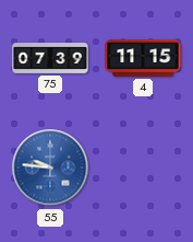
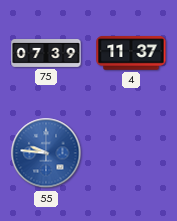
4: 11:15 -> 11:37 (131, 53)
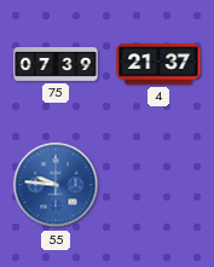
4: 11:37 -> 21:37 (158, 64)
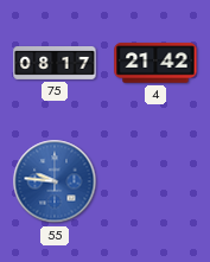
75: 07:39 -> 08:17 (55, 64)
4: 21:37 -> 21:42 (155, 63)
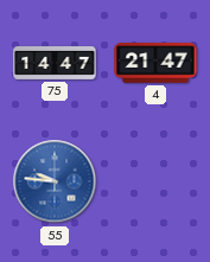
75: 08:17 -> 14:47 (55, 64)
4: 21:42 -> 21:47 (155, 63)
